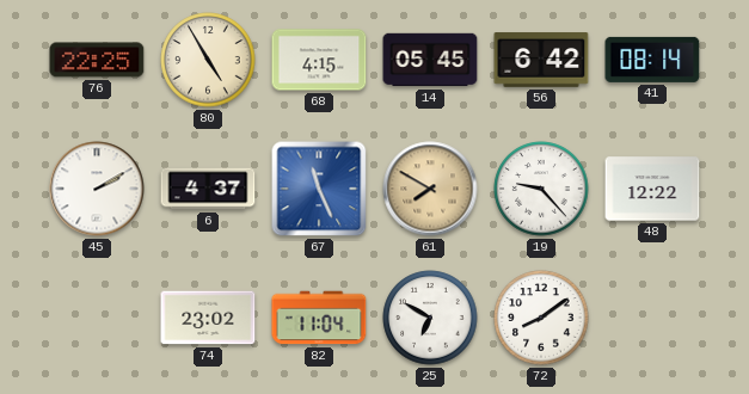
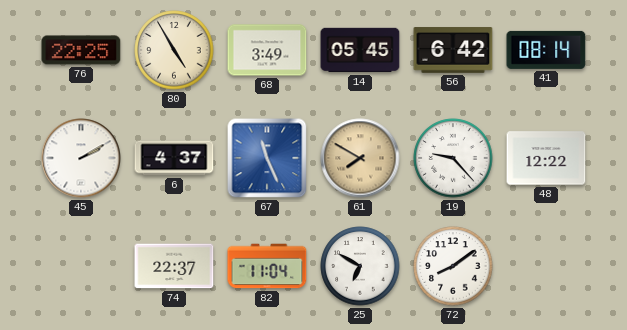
68: 4:15 -> 3:49 (267, 50)
74: 23:02 -> 22:37 (174, 266)
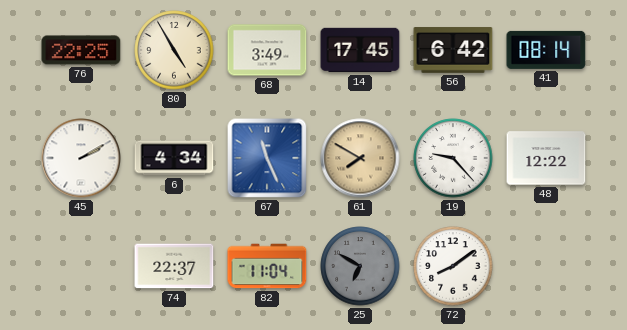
14: 05:45 -> 17:45 (360, 50)
6: 4:37 -> 4:34 (174, 158)
25 dial: white -> grey (360, 266)
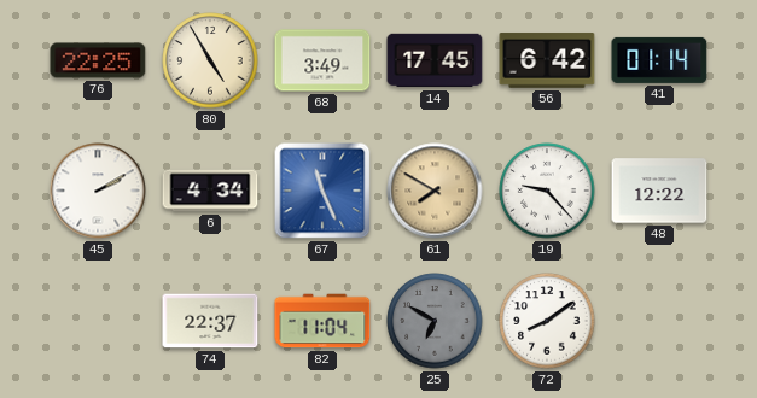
41: 08:14 -> 01:14 (659, 60)
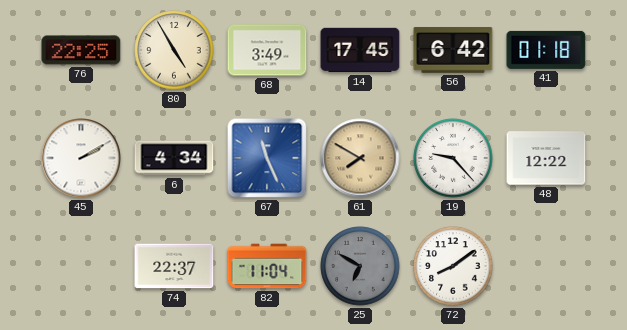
41: 01:14 -> 01:18 (546, 50)
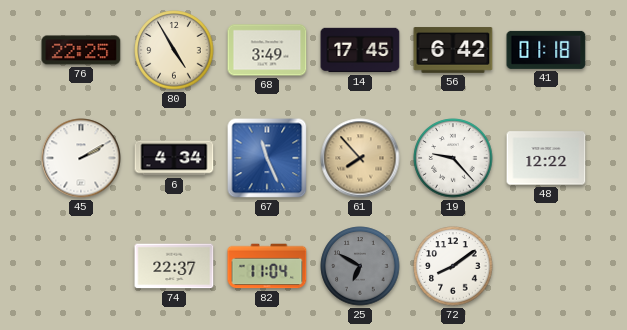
61: 7:50 -> 7:53 (360, 158)
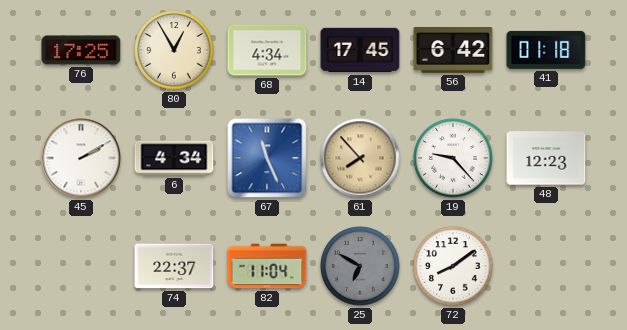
76: 22:25 -> 17:25 (81, 50)
80: 4:55 -> 12:55 (174, 50)
68: 3:49 -> 4:34 (267, 50)
48: 12:22 -> 12:23 (546, 158)
